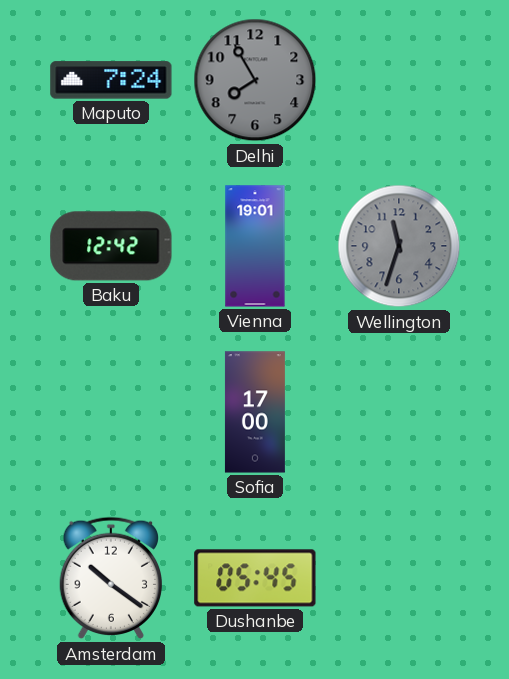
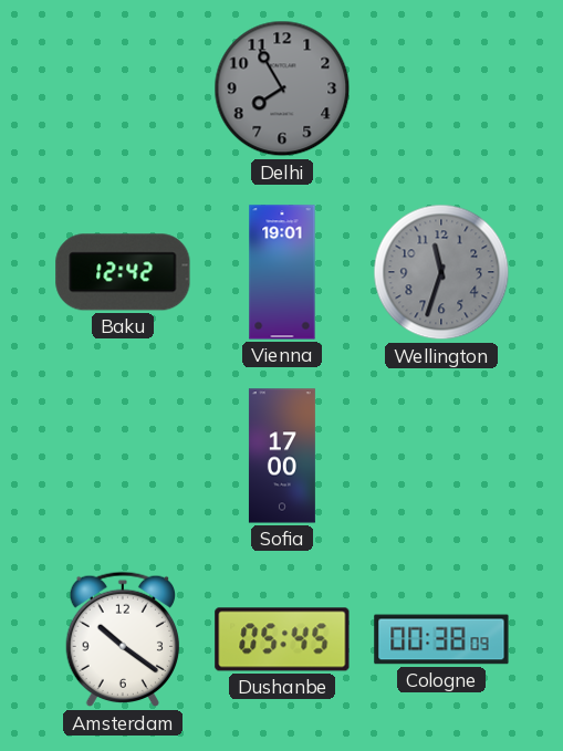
Maputo: 7:24 -> none (111, 80)
Cologne: none -> 00:38 (441, 639)
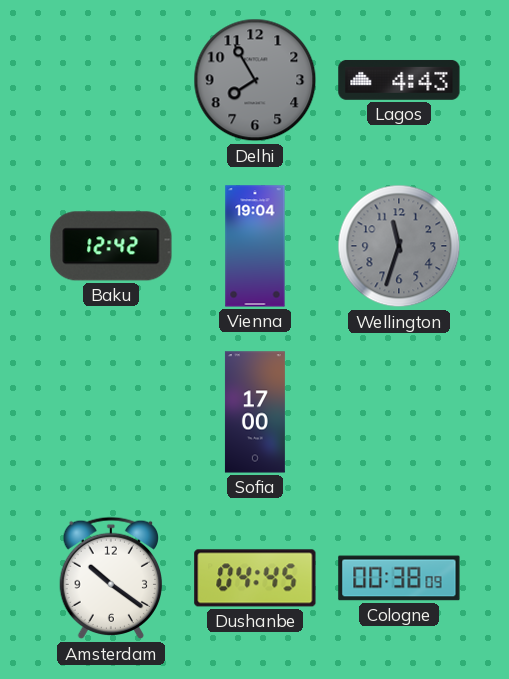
Lagos: none -> 4:43 (399, 80)
Vienna: 19:01 -> 19:04 (255, 246)
Dushanbe: 05:45 -> 04:45 (255, 578)
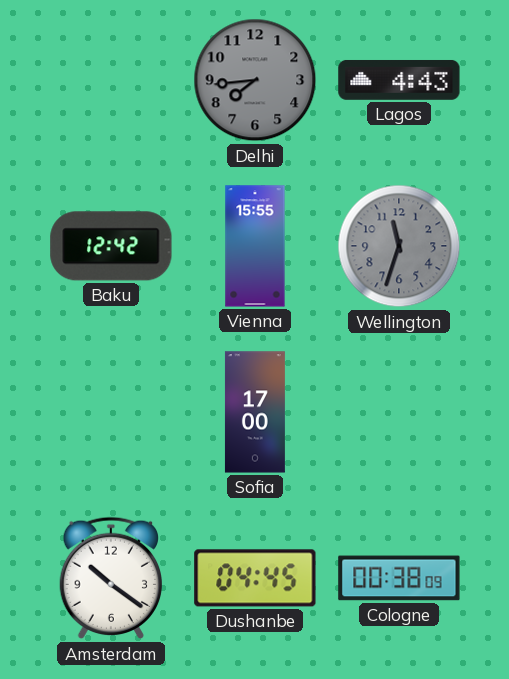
Delhi: 7:55 -> 7:44 (255, 80)
Vienna: 19:04 -> 15:55 (255, 246)
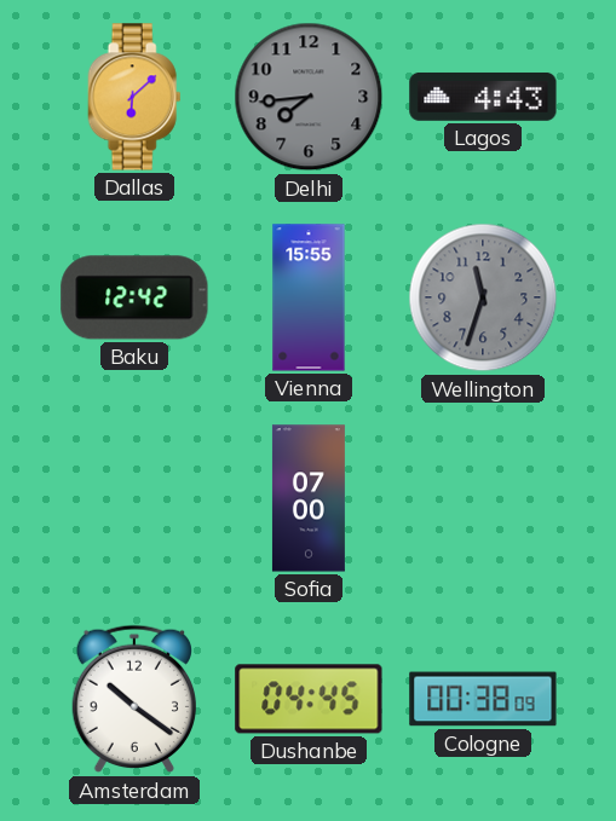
Dallas: none -> 6:08 (134, 97)
Sofia: 17:00 -> 07:00 (309, 498)
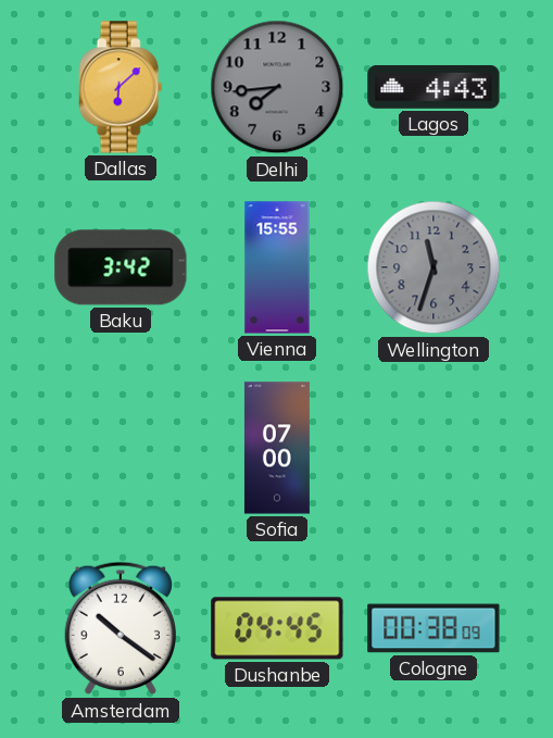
Baku: 12:42 -> 3:42 (121, 267)
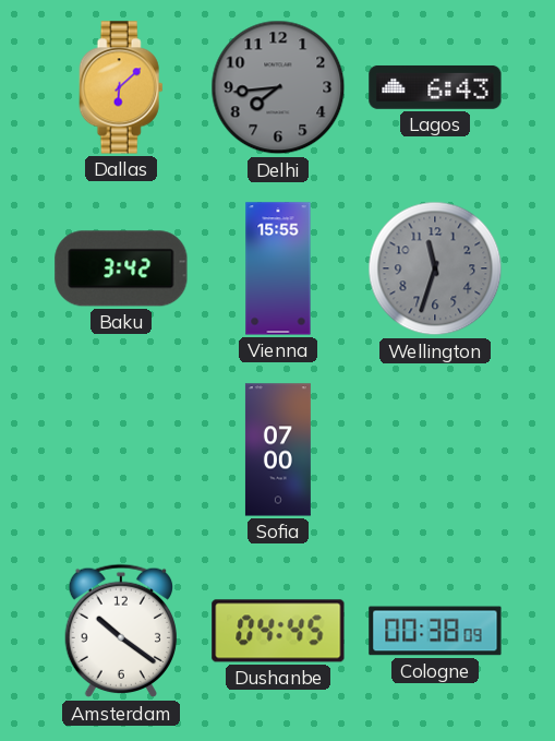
Lagos: 4:43 -> 6:43 (435, 87)
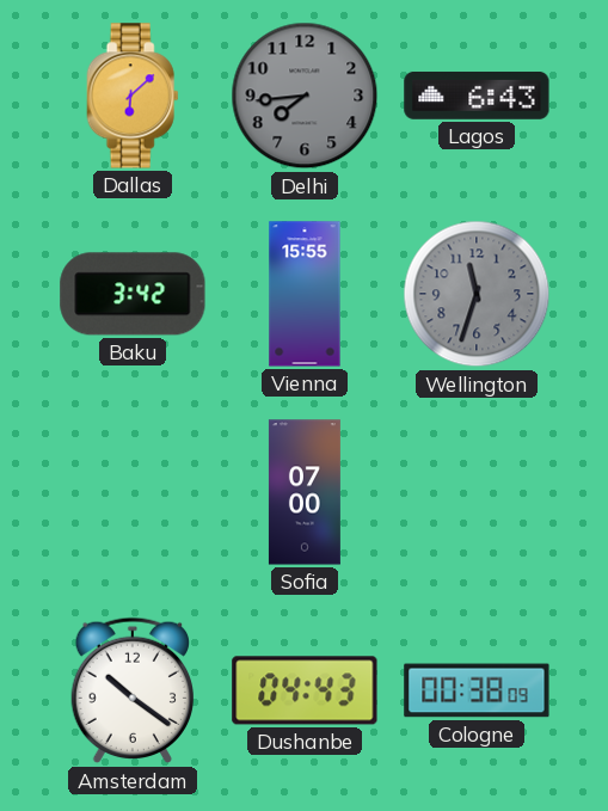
Dushanbe: 04:45 -> 04:43 (305, 690)
